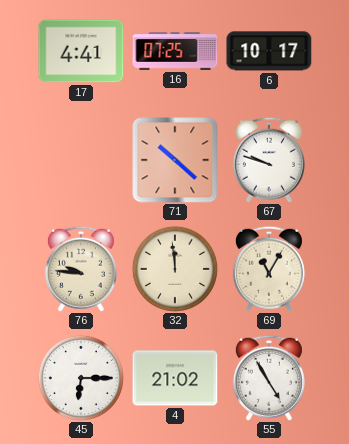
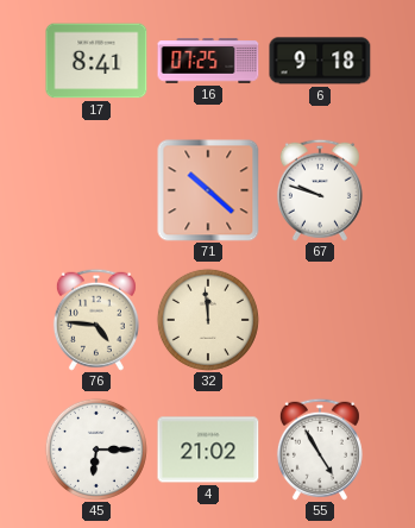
17: 4:41 -> 8:41 (96, 61)
6: 10:17 -> 9:18 (320, 61)
76: 9:46 -> 4:46 (96, 320)
69: 11:05 -> none (269, 269)
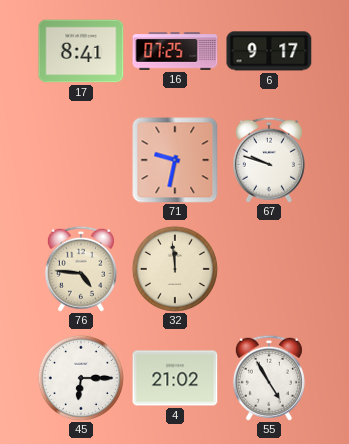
6: 9:18 -> 9:17 (269, 51)
71: 10:22 -> 9:32 (175, 160)
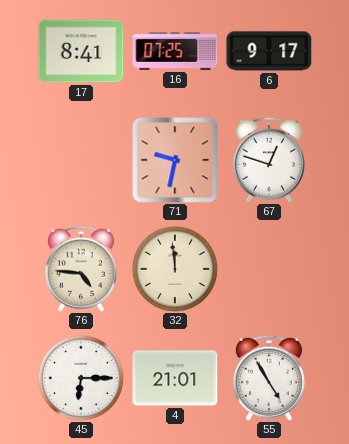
67: 9:48 -> 12:48 (269, 160)
4: 21:02 -> 21:01 (175, 378)
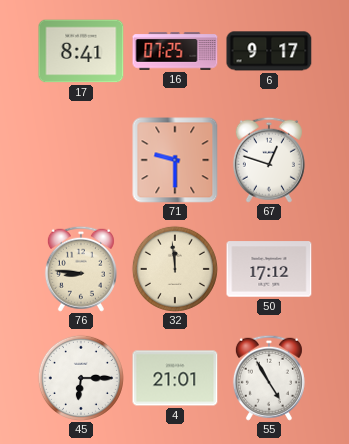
71: 9:32 -> 9:30 (175, 160)
76: 4:46 -> 8:46 (81, 269)
50: none -> 17:12 (269, 269)
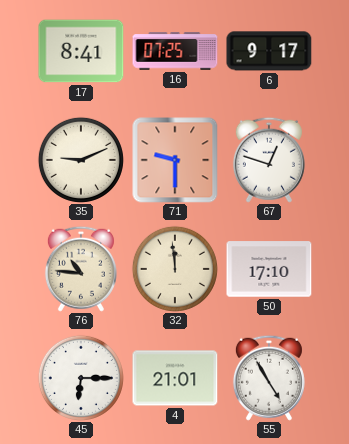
35: none -> 9:11 (81, 160)
76: 8:46 -> 10:46 (81, 269)
50: 17:12 -> 17:10 (269, 269)
